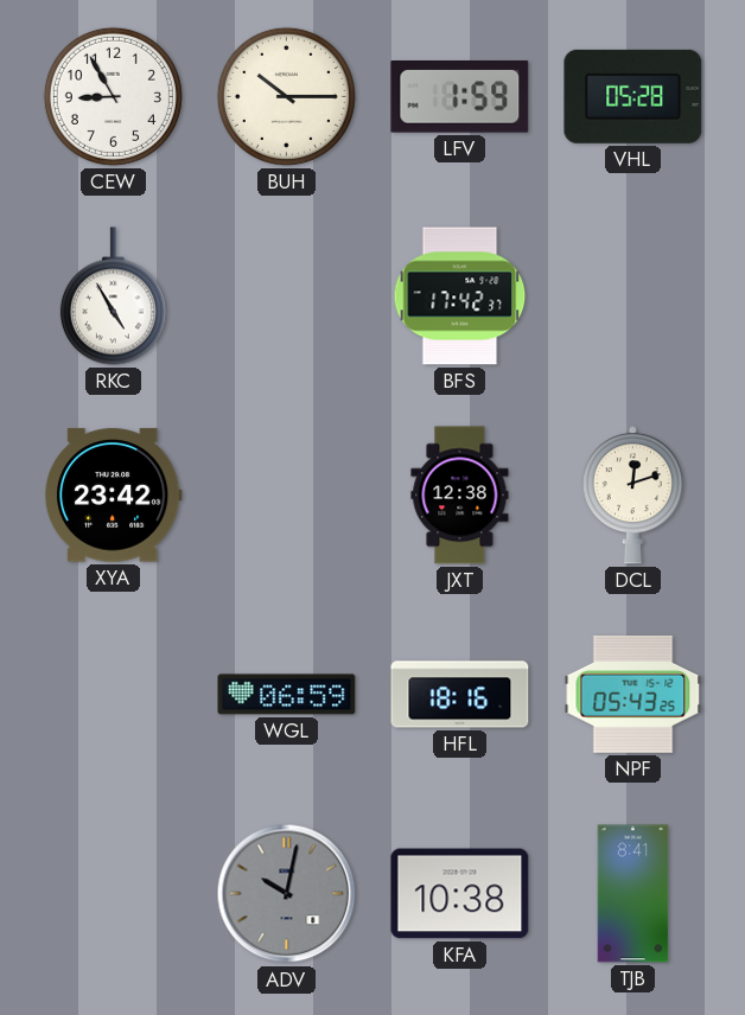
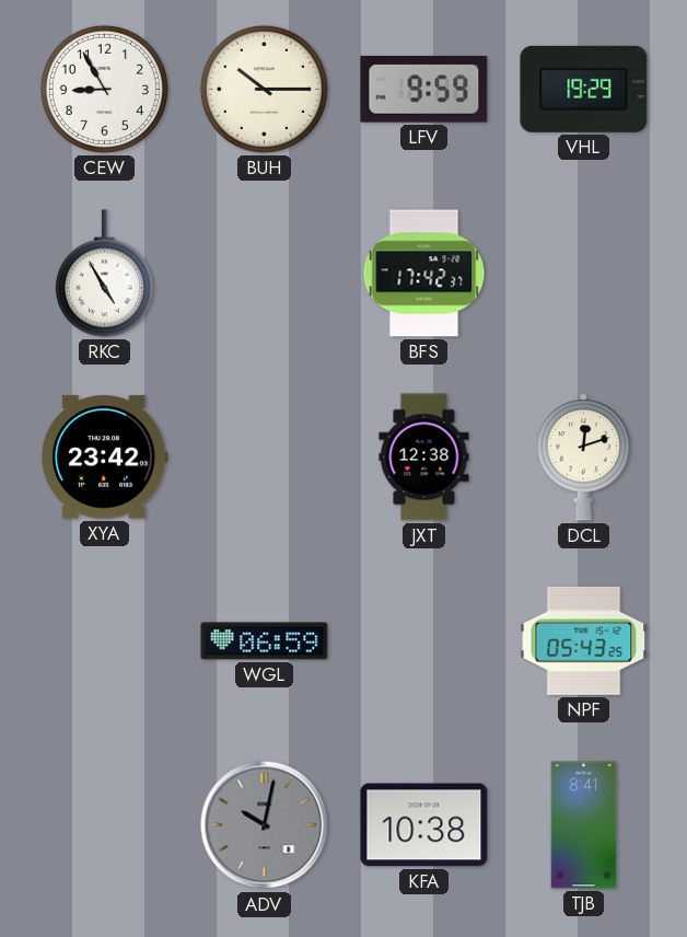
LFV: 1:59 -> 9:59 (424, 90)
VHL: 05:28 -> 19:29 (584, 89)
HFL: 18:16 -> none (460, 695)
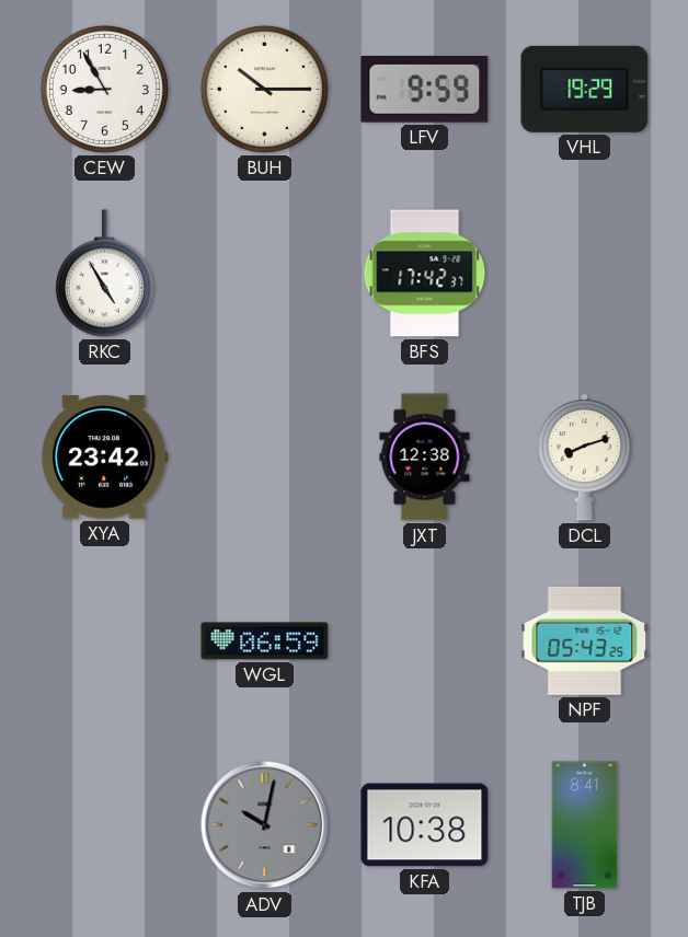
DCL: 12:12 -> 8:12 (584, 458)
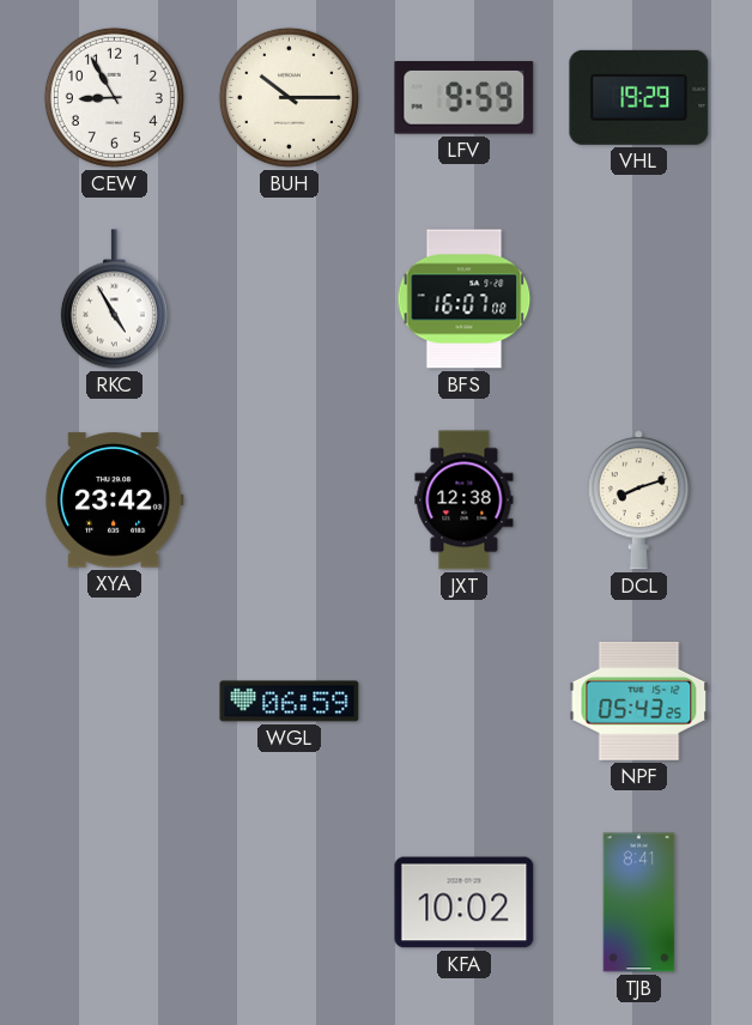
BFS: 17:42 -> 16:07 (465, 299)
ADV: 10:02 -> none (265, 825)
KFA: 10:38 -> 10:02 (465, 903)
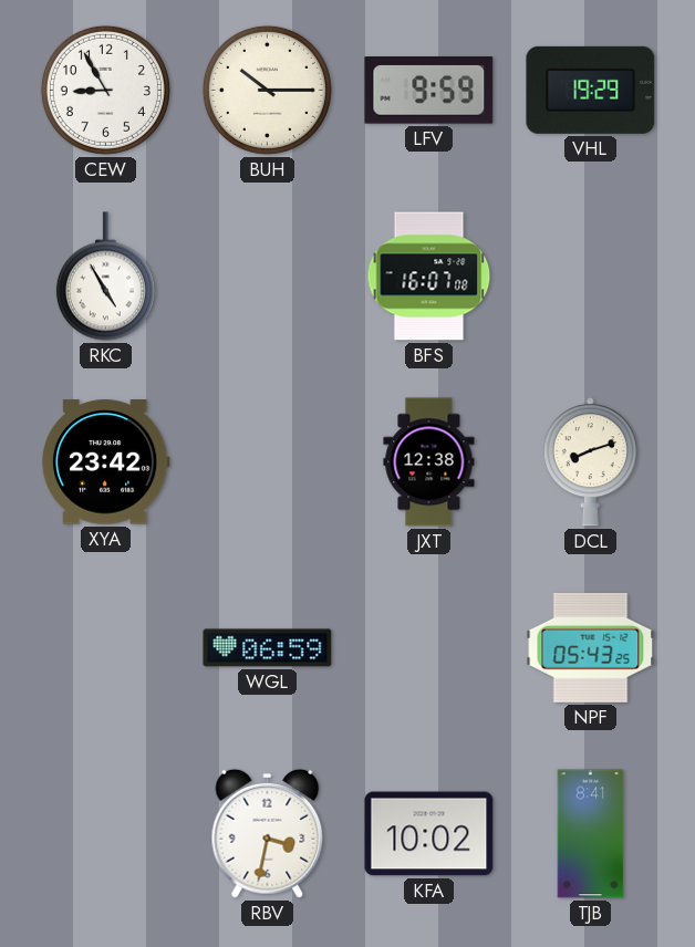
RBV: none -> 3:32 (268, 833)
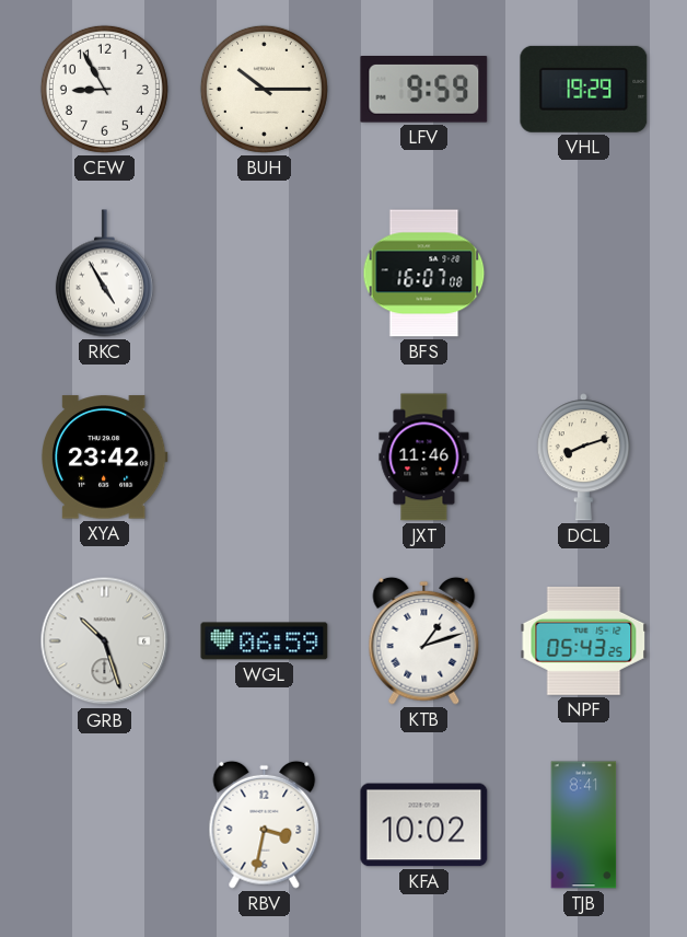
JXT: 12:38 -> 11:46 (424, 458)
GRB: none -> 10:27 (105, 641)
KTB: none -> 1:12 (424, 640)
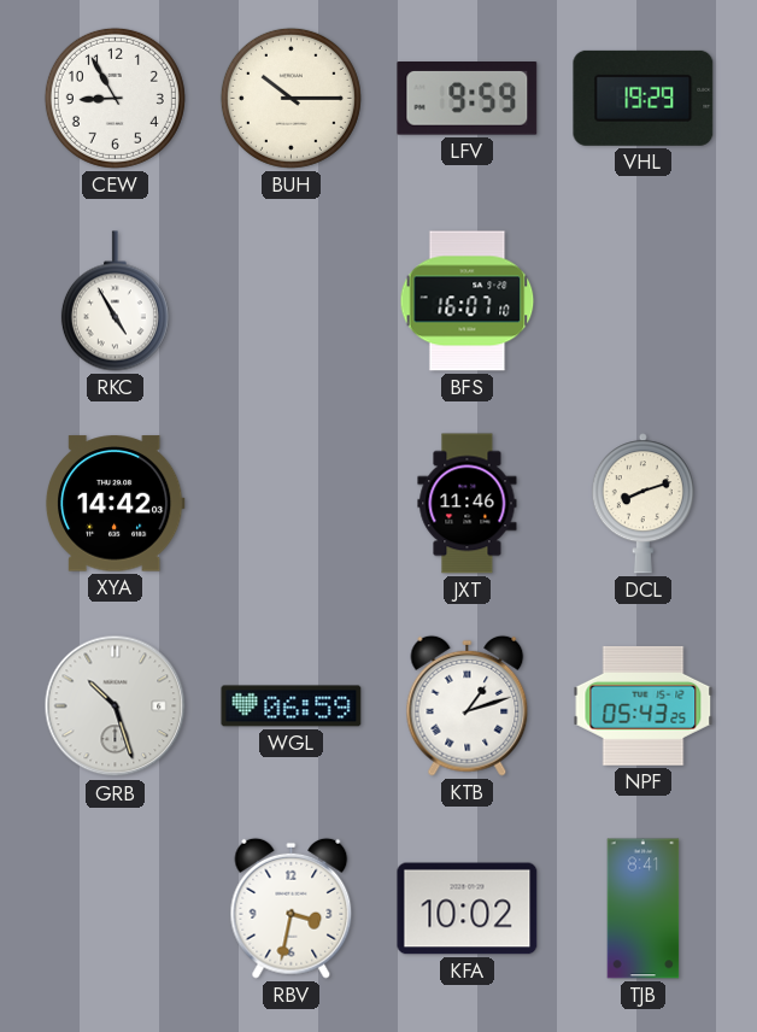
BFS: 16:07:08 -> 16:07:10 (468, 301)
XYA: 23:42 -> 14:42 (115, 504)
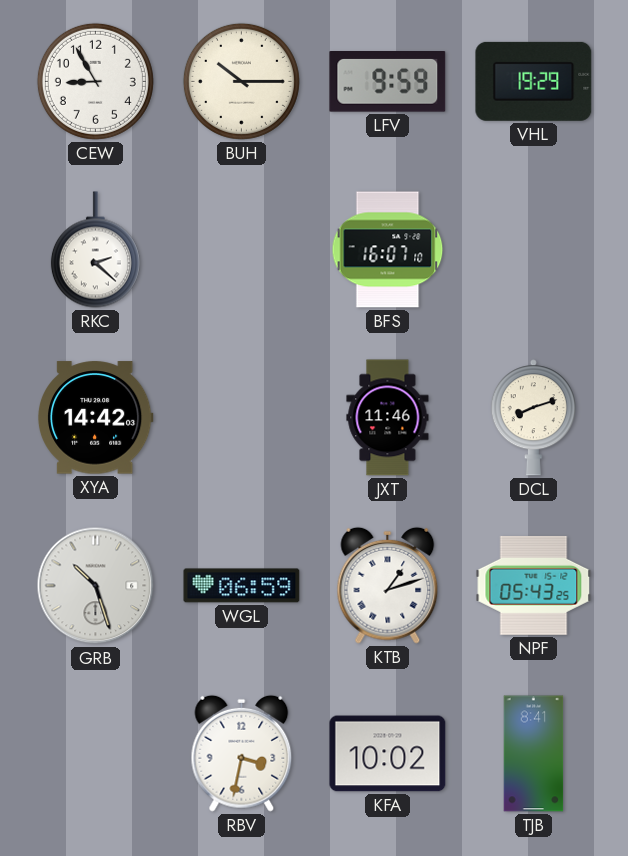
RKC: 4:55 -> 2:22 (95, 250)
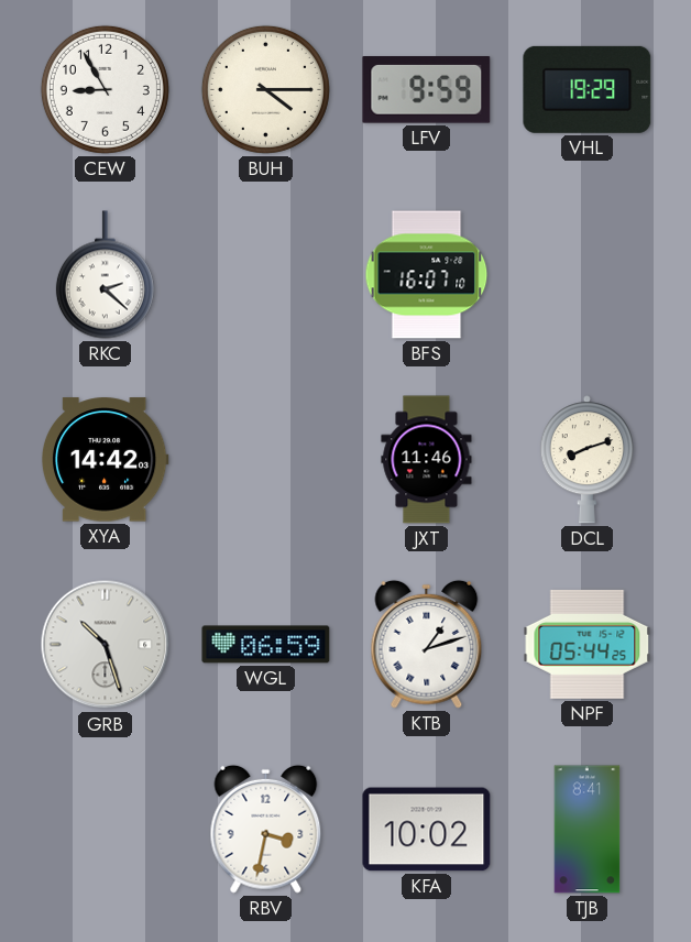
BUH: 10:15 -> 4:15 (265, 89)
NPF: 05:43 -> 05:44 (588, 644)
